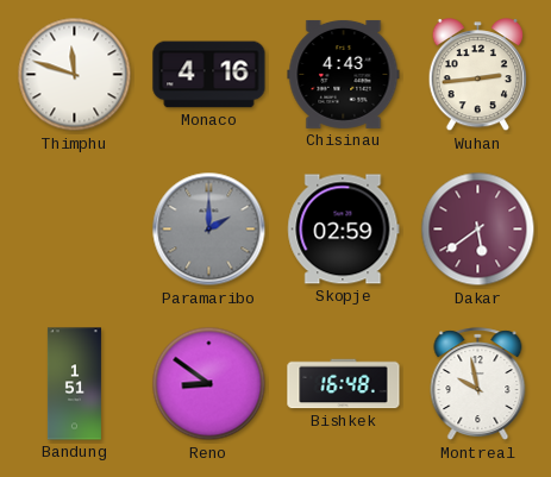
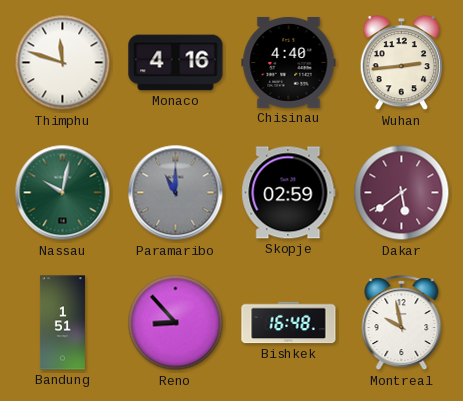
Chisinau: 4:43 -> 4:40 (289, 62)
Nassau: none -> 10:02 (63, 193)
Paramaribo: 2:00 -> 11:00 (176, 193)
Reno: 8:51 -> 8:53 (176, 323)
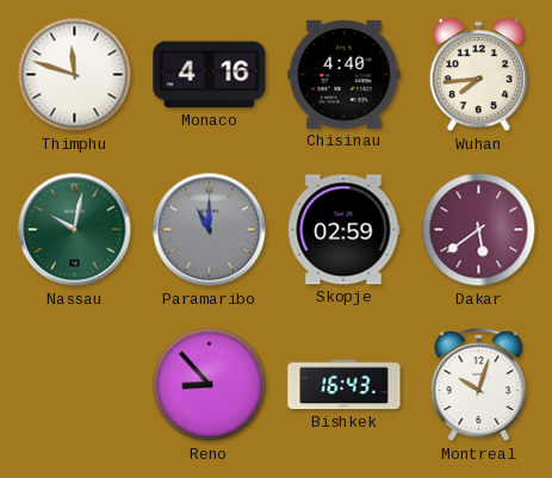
Wuhan: 2:44 -> 7:44 (478, 75)
Bandung: 1:51 -> none (62, 323)
Bishkek: 16:48 -> 16:43 (345, 385)
Montreal: 9:58 -> 10:03 (479, 385)
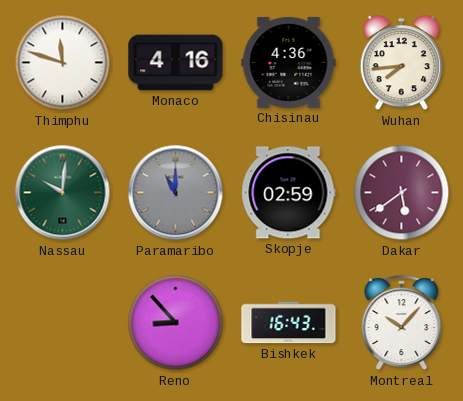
Chisinau: 4:40 -> 4:36 (289, 62)
Nassau: 10:02 -> 10:01 (63, 193)
Montreal: 10:03 -> 10:07 (402, 323)
